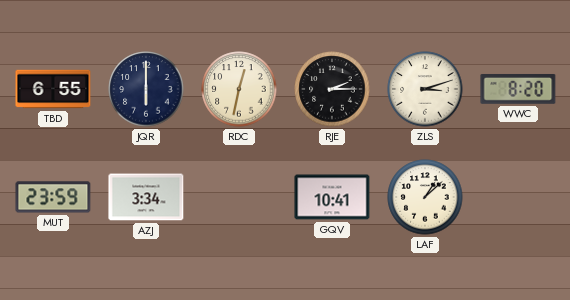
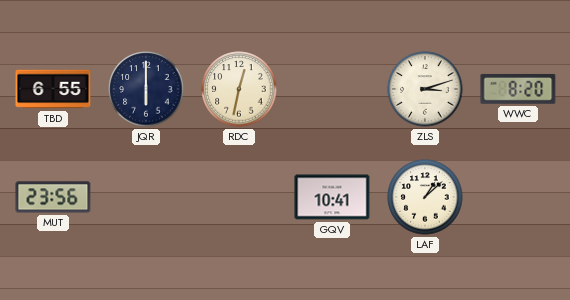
RJE: 2:15 -> none (332, 89)
MUT: 23:59 -> 23:56 (53, 197)
AZJ: 3:34 -> none (146, 197)
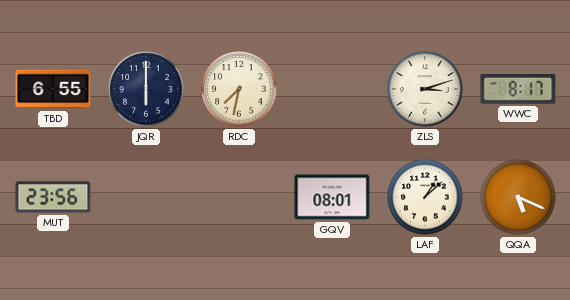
RDC: 12:32 -> 7:32 (239, 89)
WWC: 8:20 -> 8:17 (518, 89)
GQV: 10:41 -> 08:01 (332, 197)
QQA: none -> 5:19 (518, 197)
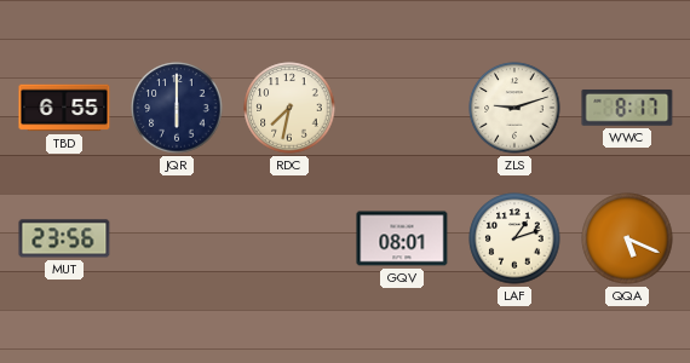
ZLS: 3:12 -> 9:12 (514, 108)
LAF: 1:08 -> 1:12 (514, 238)
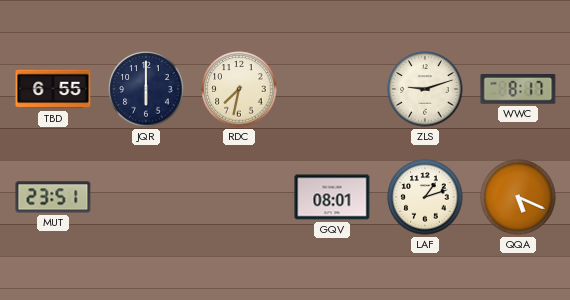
MUT: 23:56 -> 23:51 (53, 197)
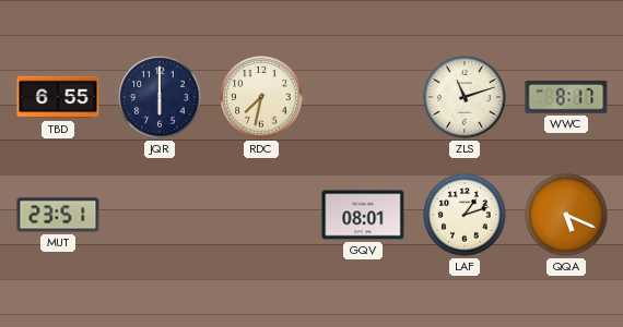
ZLS: 9:12 -> 11:12 (465, 97)
